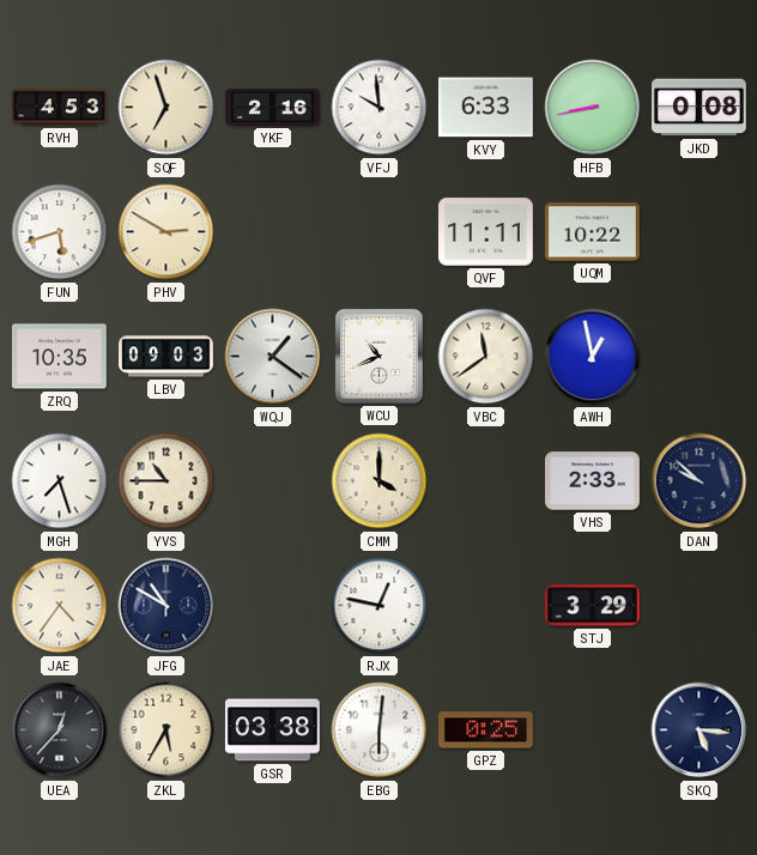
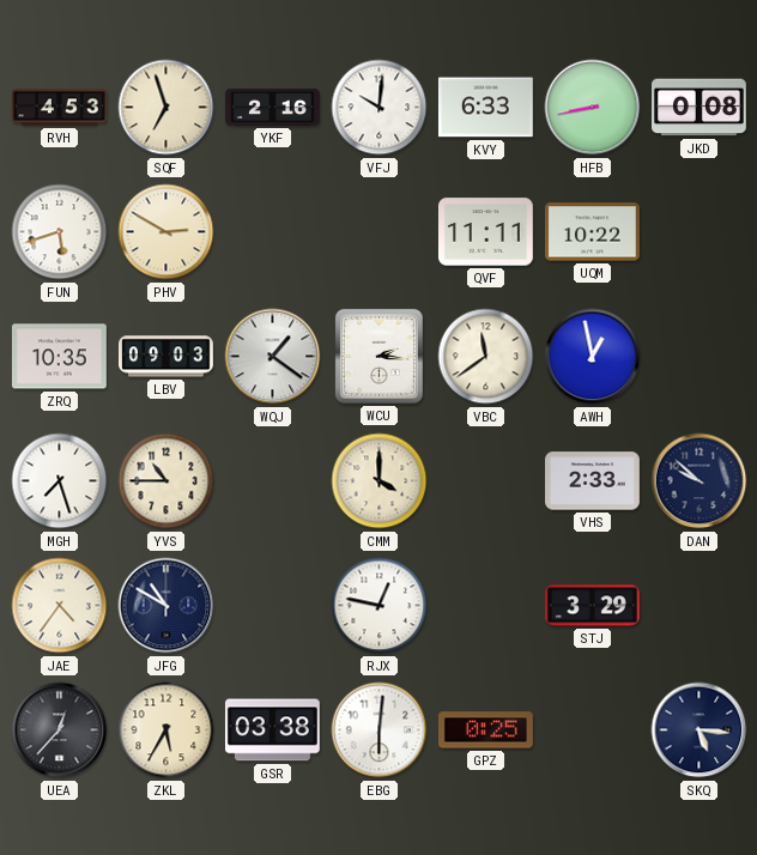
VFJ: 9:59 -> 10:01 (380, 108)
WCU: 10:41 -> 2:16 (378, 356)
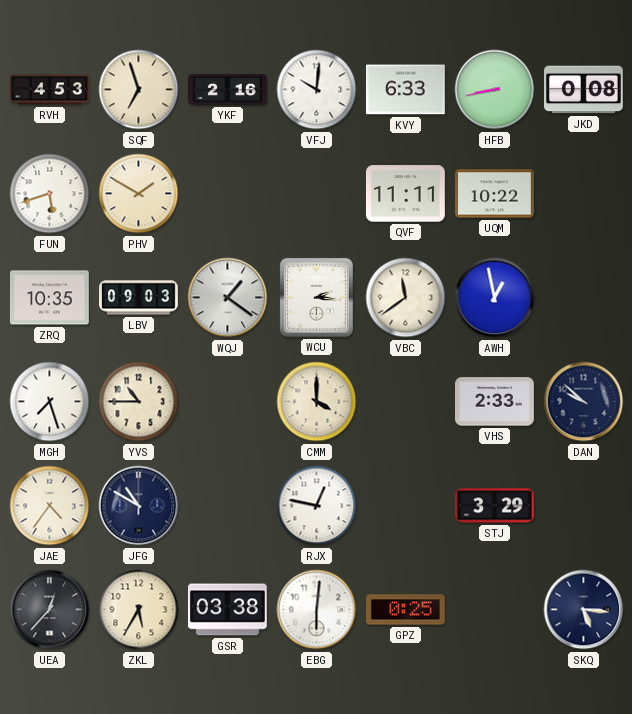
PHV: 2:50 -> 1:50 (139, 194)
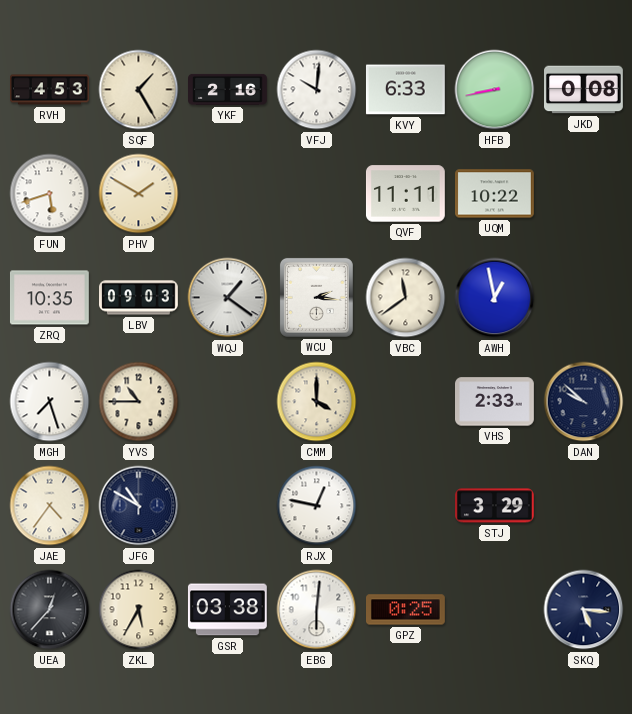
SQF: 6:57 -> 1:25 (139, 90)
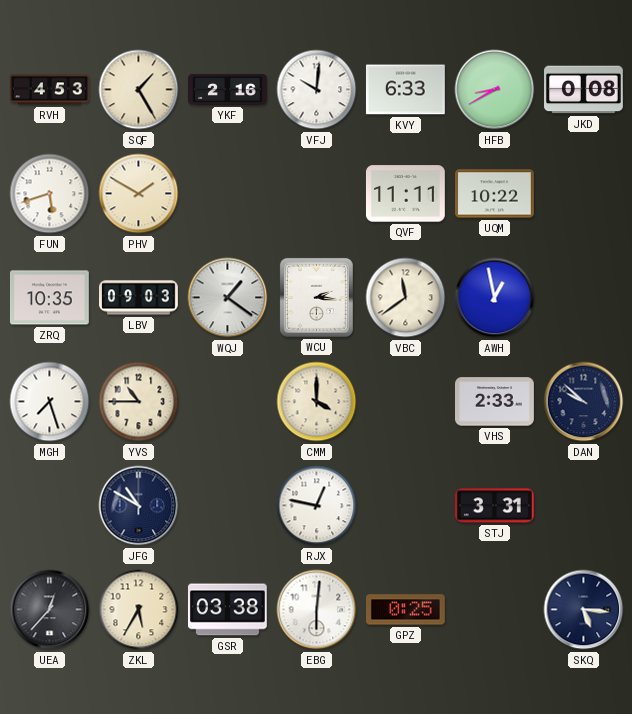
HFB: 8:43 -> 8:40 (495, 90)
JAE: 4:36 -> none (50, 506)
STJ: 3:29 -> 3:31 (495, 506)
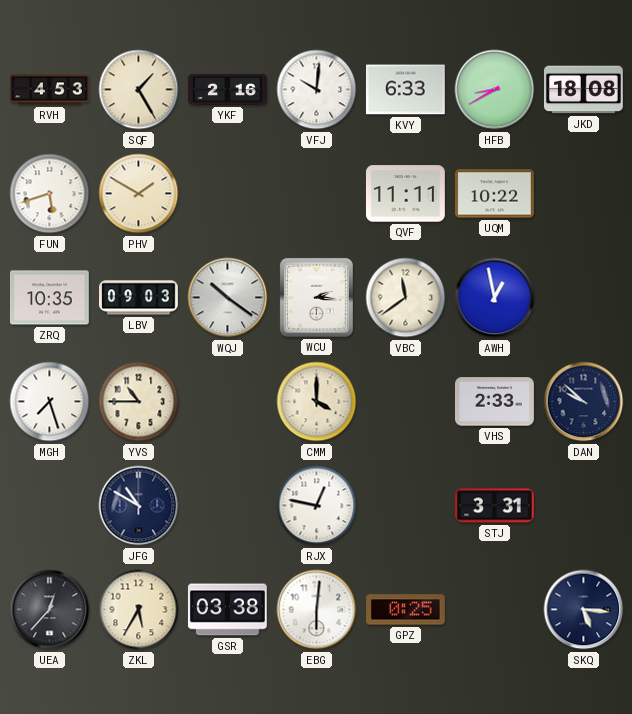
JKD: 0:08 -> 18:08 (584, 90)
WQJ: 1:21 -> 10:21 (228, 298)
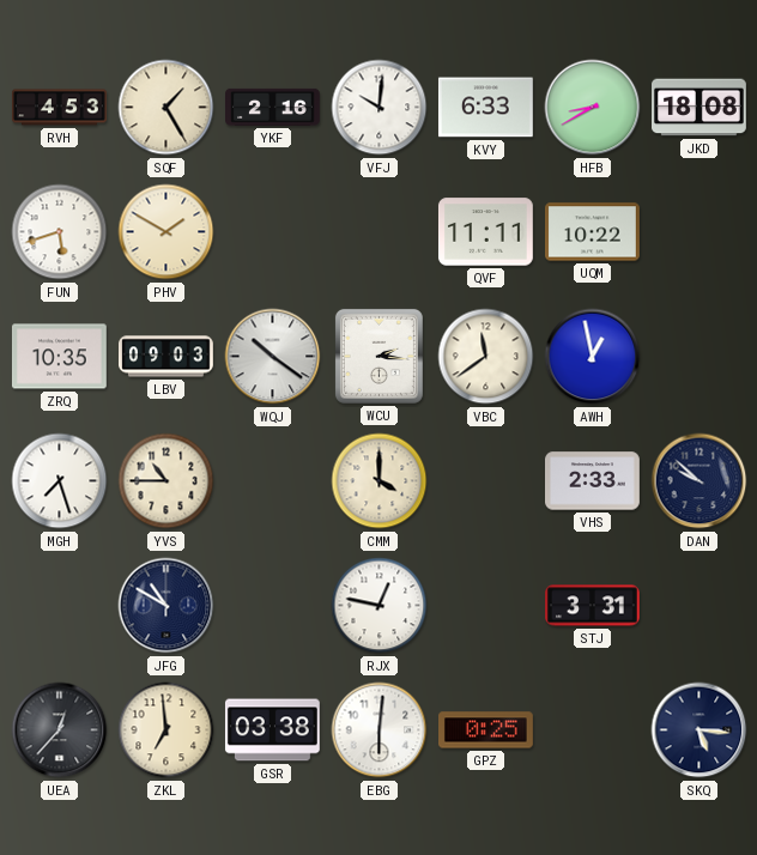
ZKL: 5:35 -> 6:59 (166, 730)
